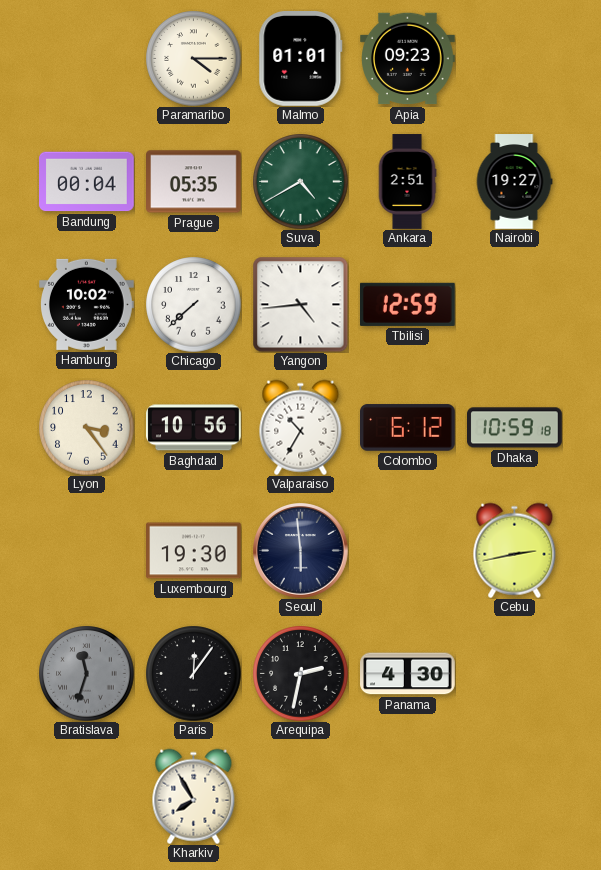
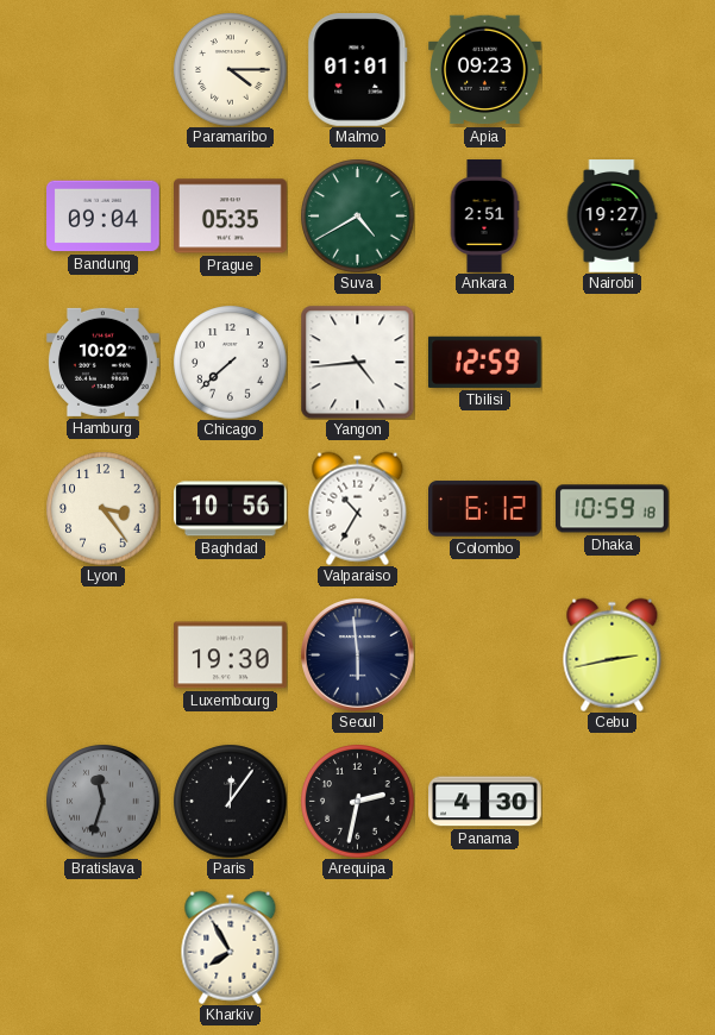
Bandung: 00:04 -> 09:04 (104, 217)
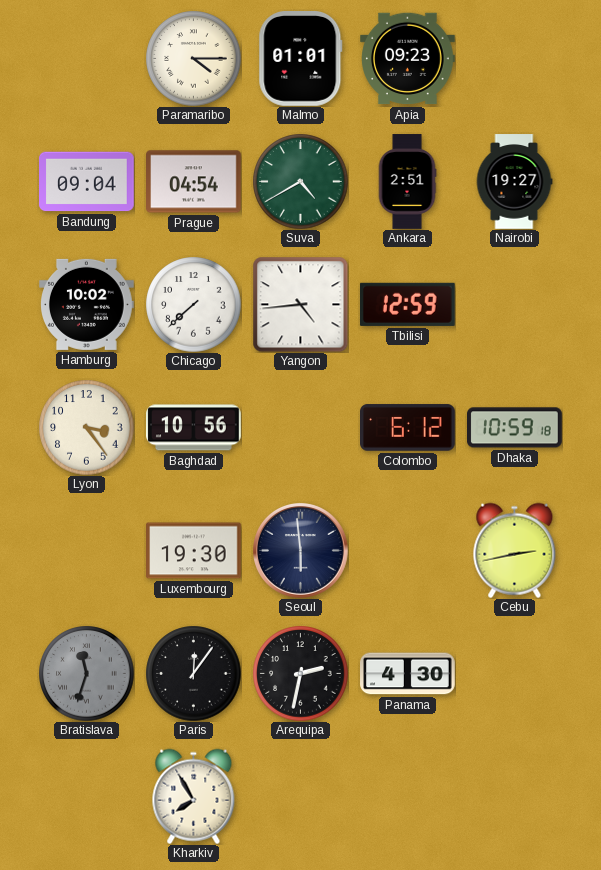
Prague: 05:35 -> 04:54 (194, 182)
Valparaiso: 10:35 -> none (358, 508)
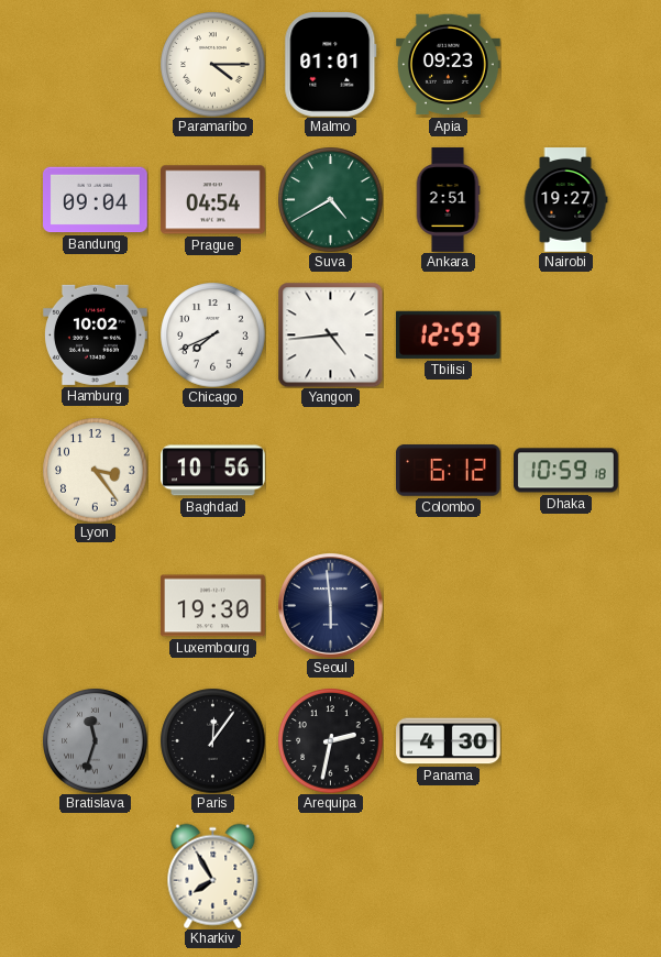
Chicago: 7:38 -> 7:41 (212, 334)
Cebu: 2:43 -> none (515, 550)
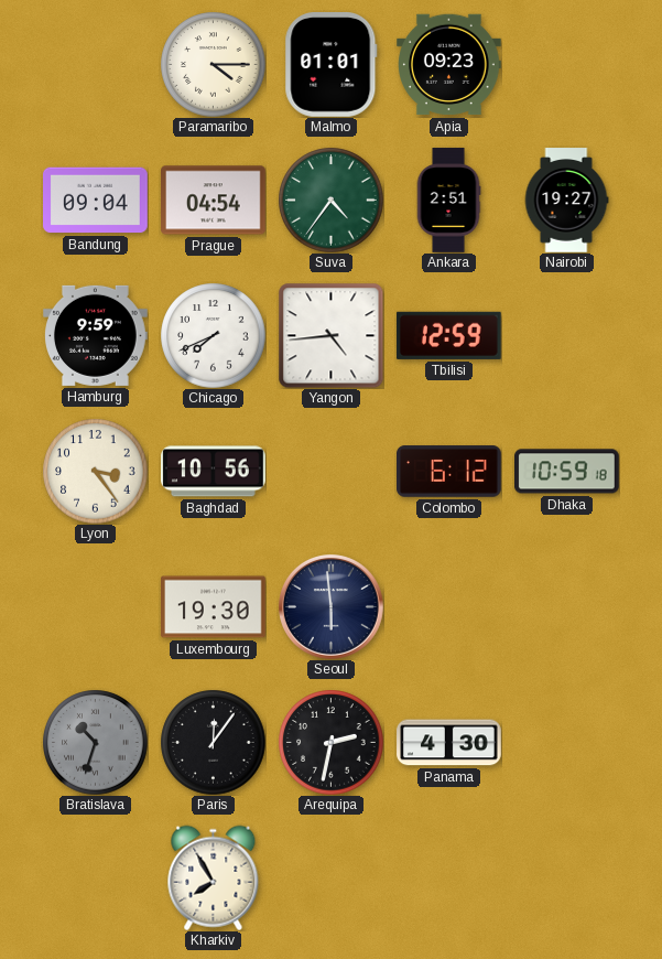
Suva: 4:40 -> 4:36 (330, 200)
Hamburg: 10:02 -> 9:59 (96, 335)
Bratislava: 11:33 -> 10:33 (95, 742)
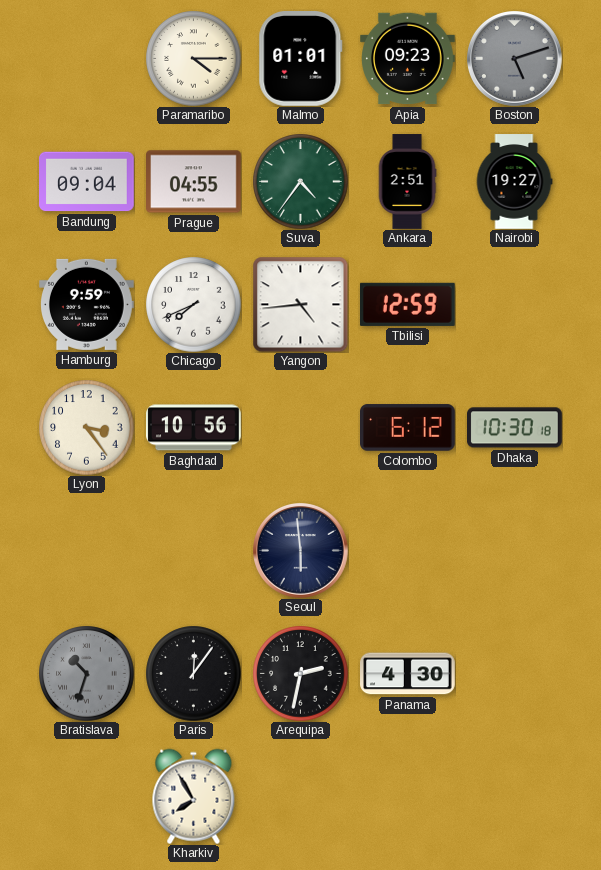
Boston: none -> 5:12 (515, 59)
Prague: 04:54 -> 04:55 (194, 182)
Dhaka: 10:59 -> 10:30 (515, 428)
Luxembourg: 19:30 -> none (214, 607)
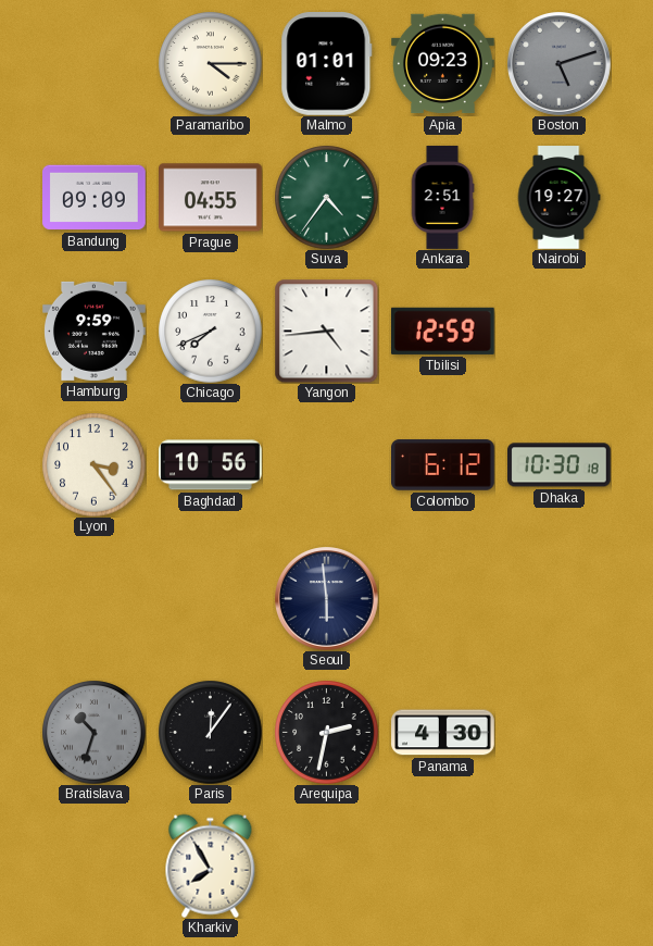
Bandung: 09:04 -> 09:09 (95, 198)
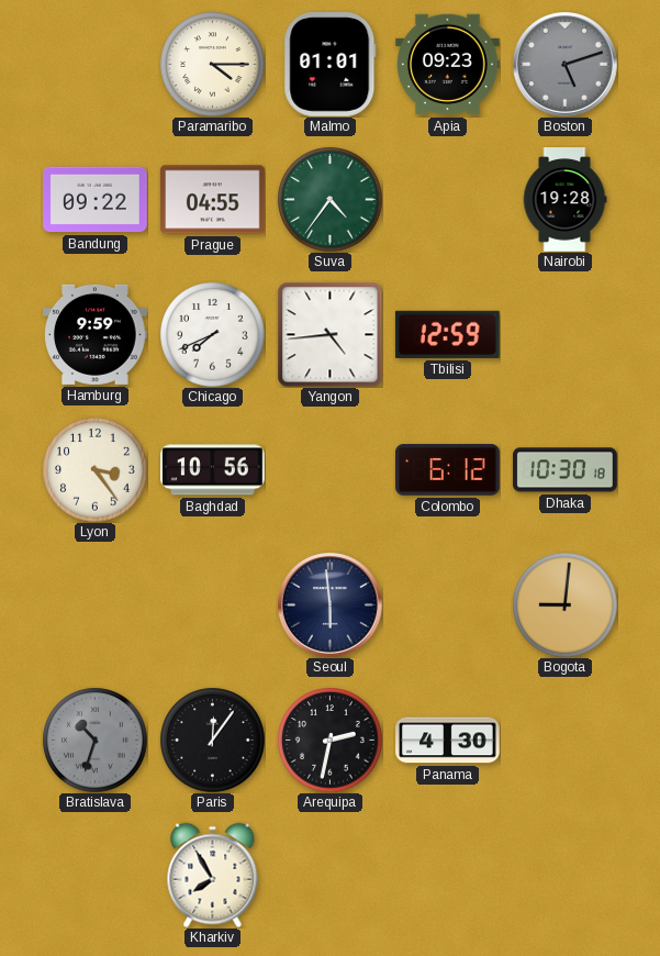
Bandung: 09:09 -> 09:22 (96, 200)
Ankara: 2:51 -> none (442, 198)
Nairobi: 19:27 -> 19:28 (564, 200)
Bogota: none -> 9:01 (564, 604)
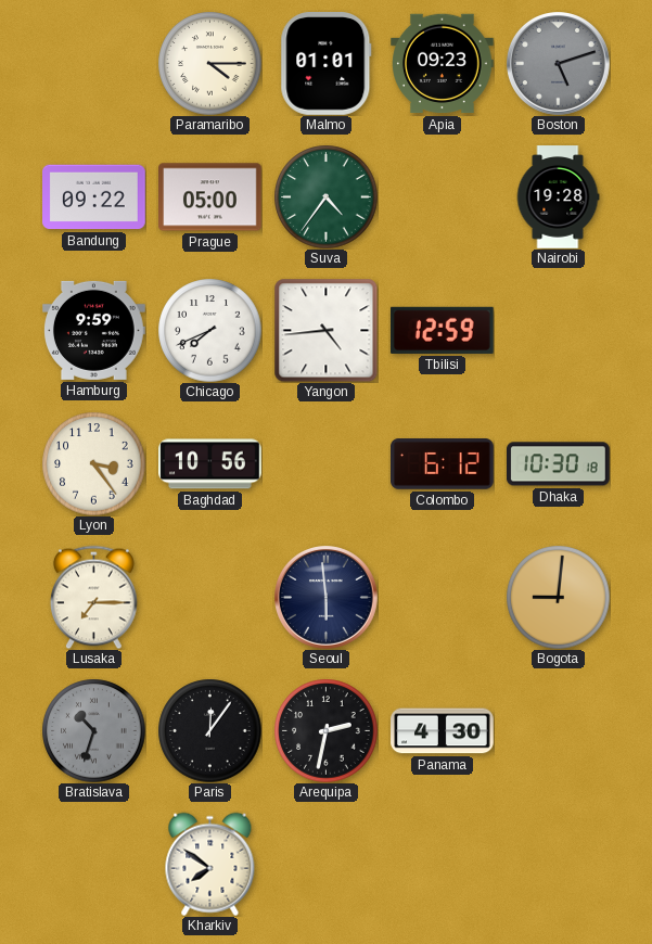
Prague: 04:55 -> 05:00 (210, 197)
Lusaka: none -> 7:15 (94, 597)
Kharkiv: 7:55 -> 7:51 (210, 864)
